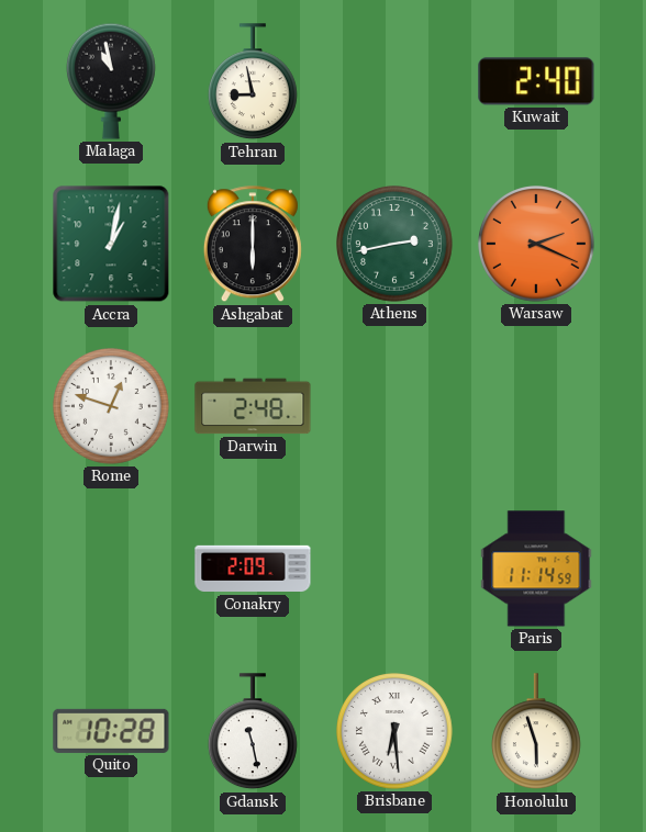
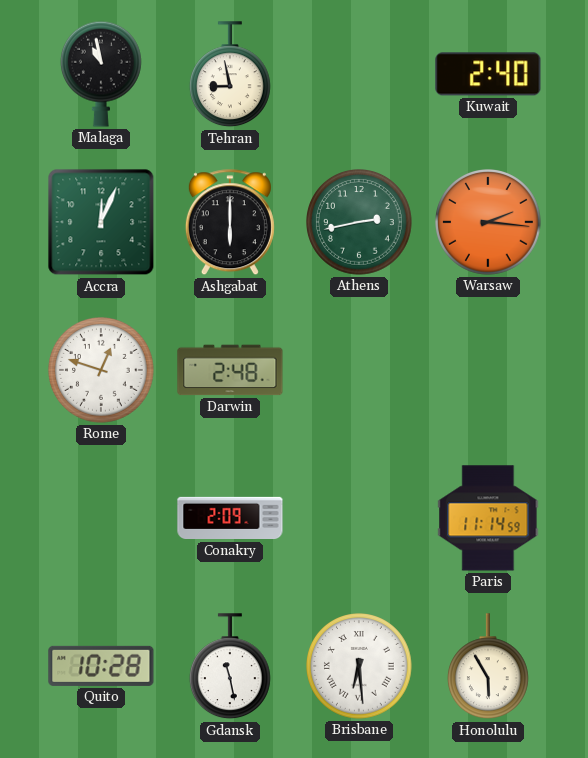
Accra: 1:02 -> 12:04 (101, 222)
Warsaw: 2:19 -> 2:16 (489, 223)
Honolulu: 5:57 -> 5:55 (488, 667)
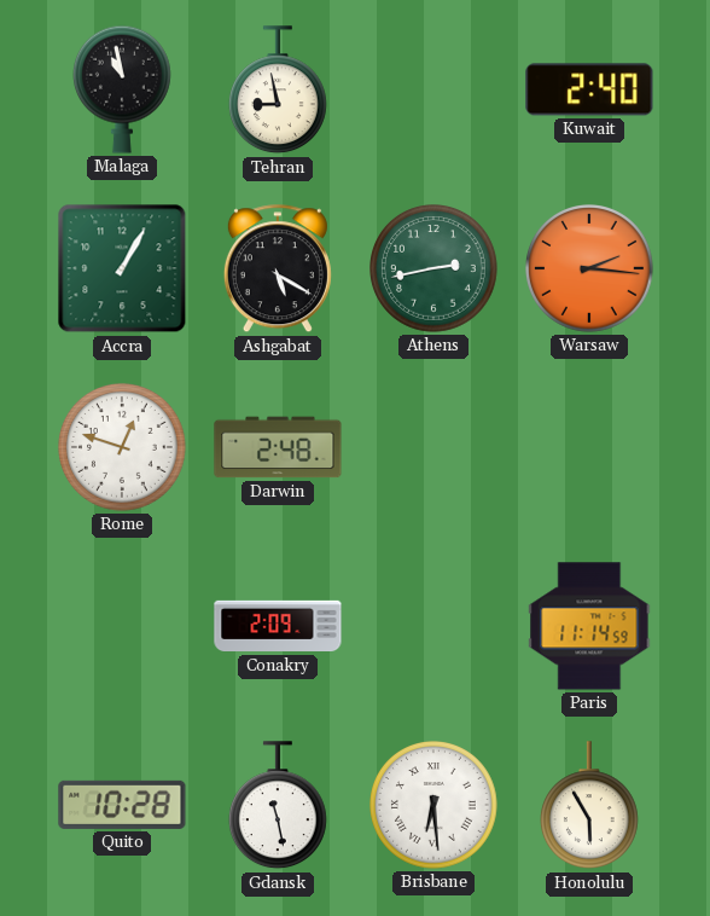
Accra: 12:04 -> 1:05 (122, 268)
Ashgabat: 6:00 -> 5:20 (278, 269)
